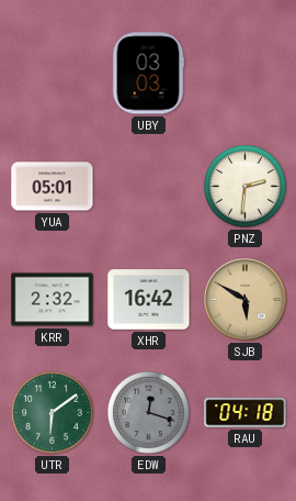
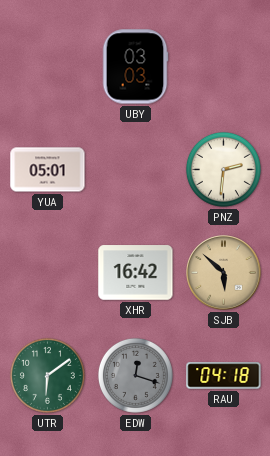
KRR: 2:32 -> none (53, 300)
SJB: 5:50 -> 5:52 (224, 273)
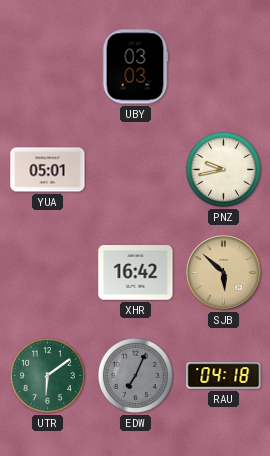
PNZ: 2:31 -> 9:43 (223, 169)
EDW: 12:18 -> 7:04 (135, 375)
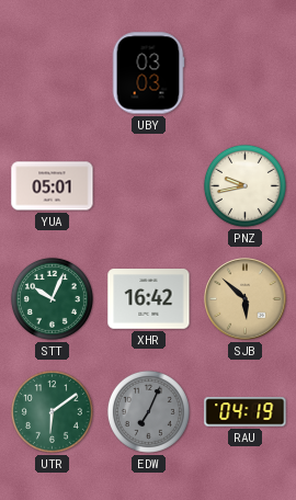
STT: none -> 10:04 (52, 298)
RAU: 04:18 -> 04:19 (246, 412)
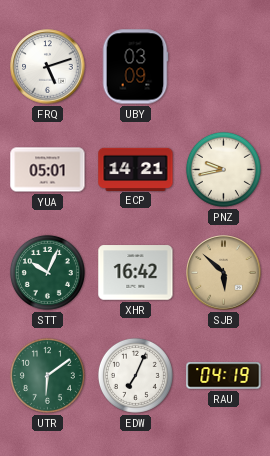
FRQ: none -> 5:12 (48, 67)
UBY: 03:03 -> 03:09 (135, 67)
ECP: none -> 14:21 (136, 169)
EDW dial: grey -> white (135, 375)
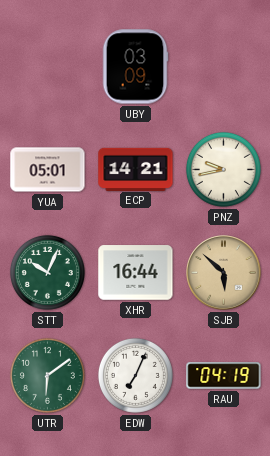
FRQ: 5:12 -> none (48, 67)
XHR: 16:42 -> 16:44 (136, 273)
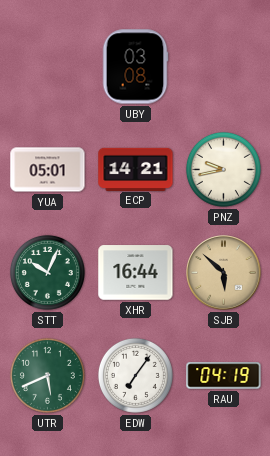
UBY: 03:09 -> 03:08 (135, 67)
UTR: 6:09 -> 5:41 (47, 375)
EDW: 7:04 -> 7:06 (135, 375)
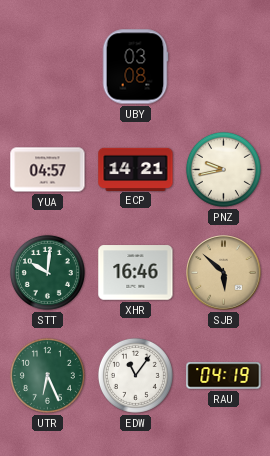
YUA: 05:01 -> 04:57 (48, 170)
STT: 10:04 -> 10:01 (47, 272)
XHR: 16:44 -> 16:46 (136, 273)
UTR: 5:41 -> 6:26 (47, 375)
EDW: 7:06 -> 11:06 (135, 375)
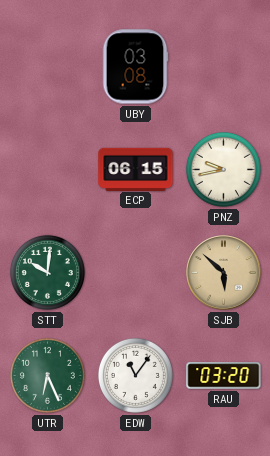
YUA: 04:57 -> none (48, 170)
ECP: 14:21 -> 06:15 (136, 169)
XHR: 16:46 -> none (136, 273)
RAU: 04:19 -> 03:20 (224, 376)
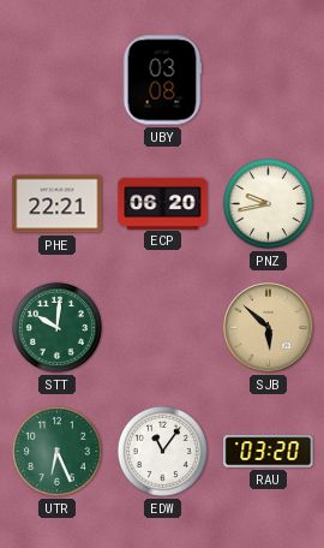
PHE: none -> 22:21 (58, 204)
ECP: 06:15 -> 06:20 (163, 203)
